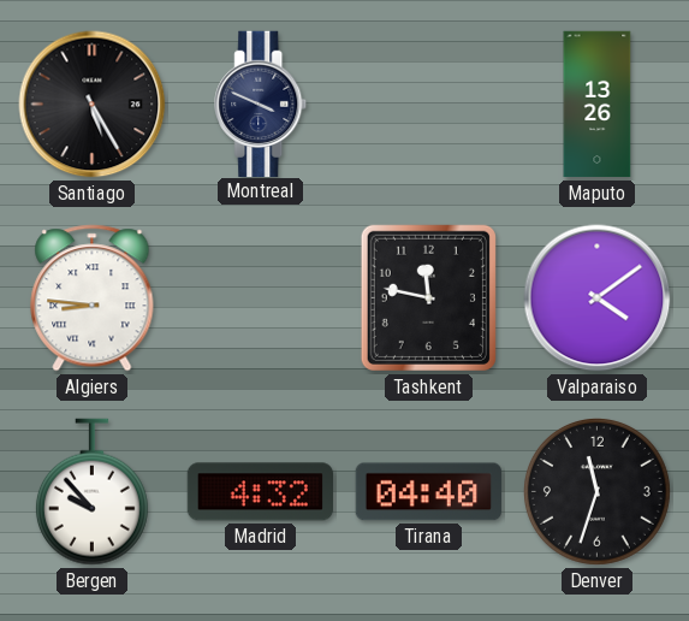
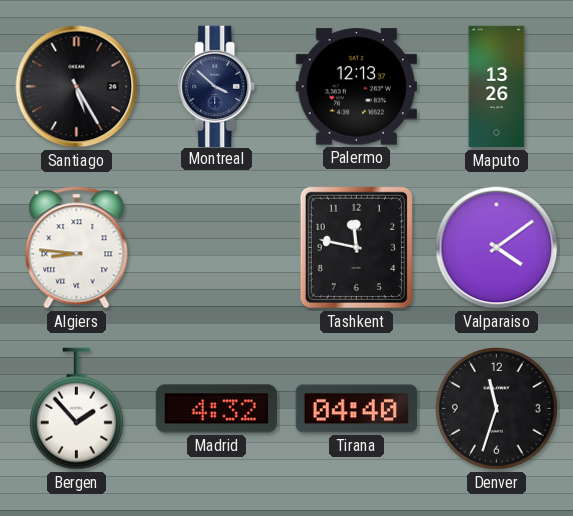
Montreal: 3:49 -> 3:52 (217, 86)
Palermo: none -> 12:13 (356, 87)
Bergen: 9:53 -> 1:53 (76, 409)
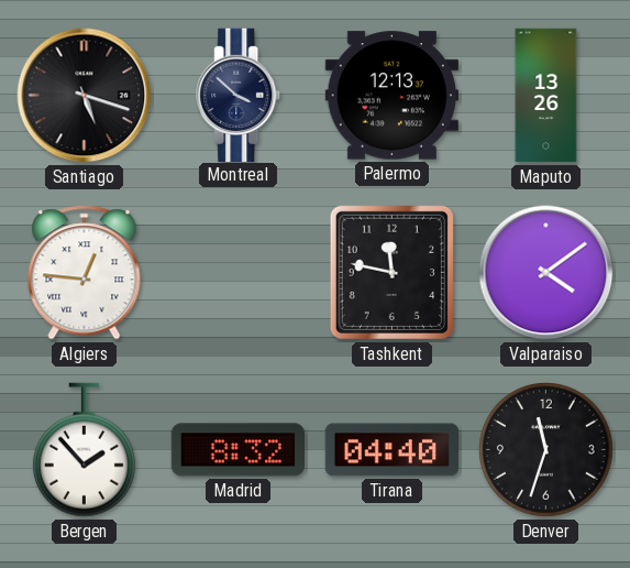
Santiago: 5:25 -> 5:18 (85, 96)
Algiers: 8:46 -> 12:46 (85, 273)
Madrid: 4:32 -> 8:32 (237, 450)
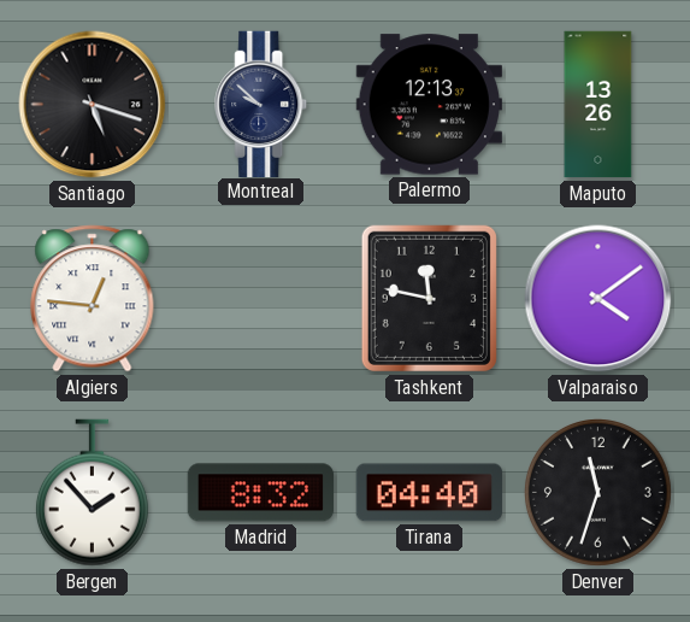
Montreal: 3:52 -> 9:52 (261, 104)
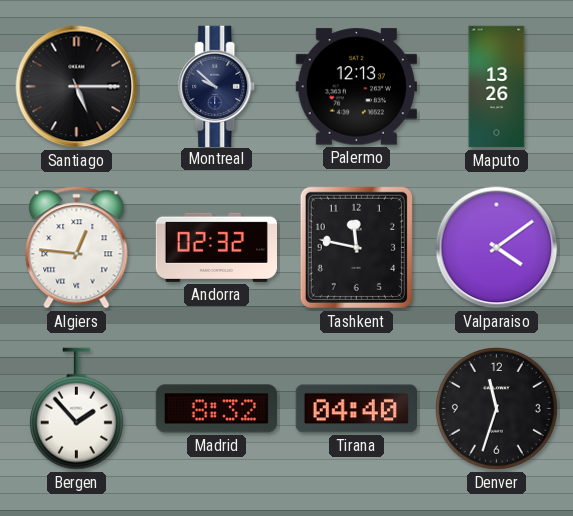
Santiago: 5:18 -> 5:15 (77, 87)
Andorra: none -> 02:32 (216, 247)
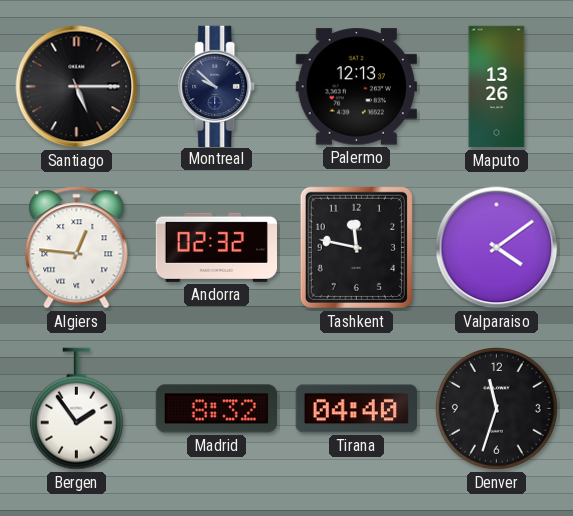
Bergen: 1:53 -> 1:54 (76, 409)
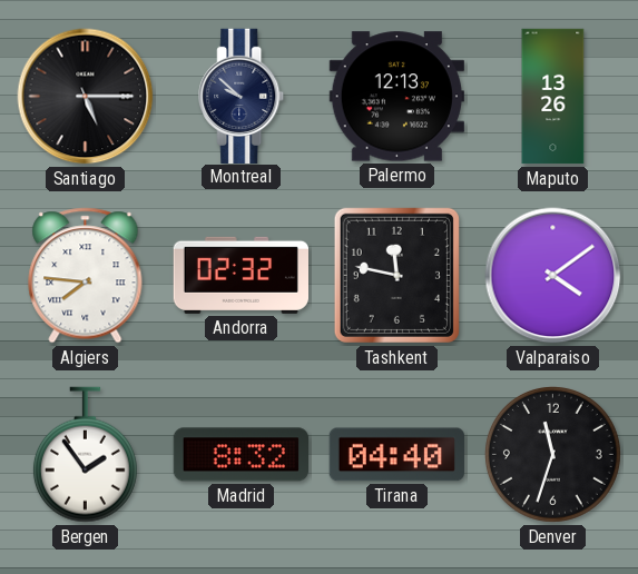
Algiers: 12:46 -> 7:46 (86, 276)
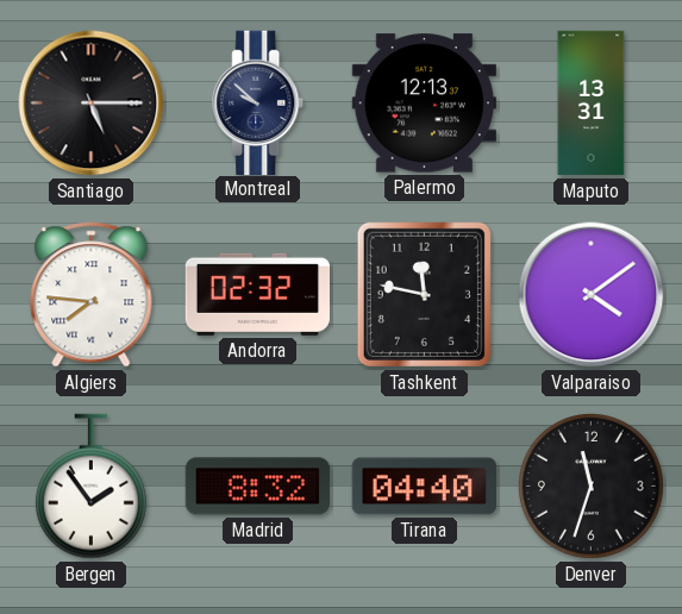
Maputo: 13:26 -> 13:31 (592, 104)
